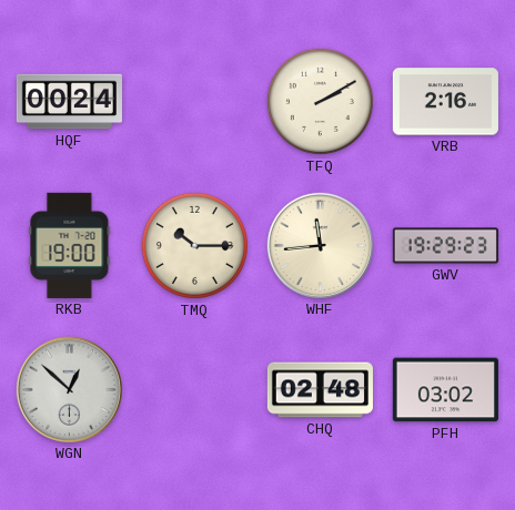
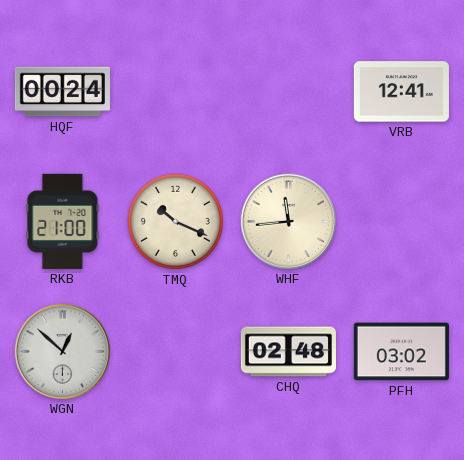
TFQ: 2:10 -> none (320, 101)
VRB: 2:16 -> 12:41 (401, 92)
RKB: 19:00 -> 21:00 (63, 221)
TMQ: 10:15 -> 10:19 (175, 221)
GWV: 19:29 -> none (445, 246)
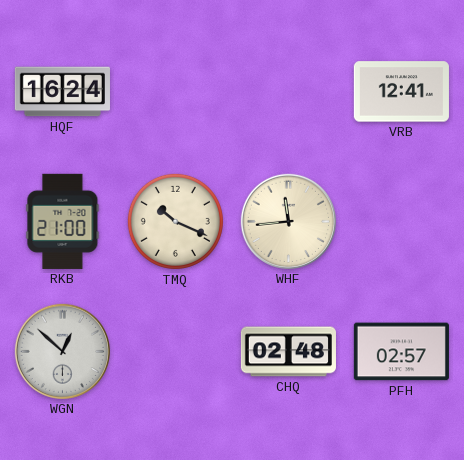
HQF: 00:24 -> 16:24 (62, 92)
PFH: 03:02 -> 02:57 (401, 352)
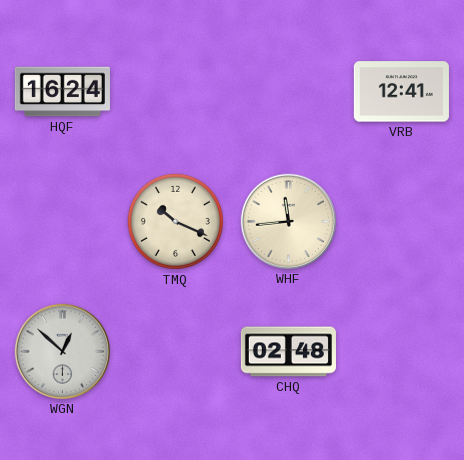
RKB: 21:00 -> none (63, 221)
PFH: 02:57 -> none (401, 352)
